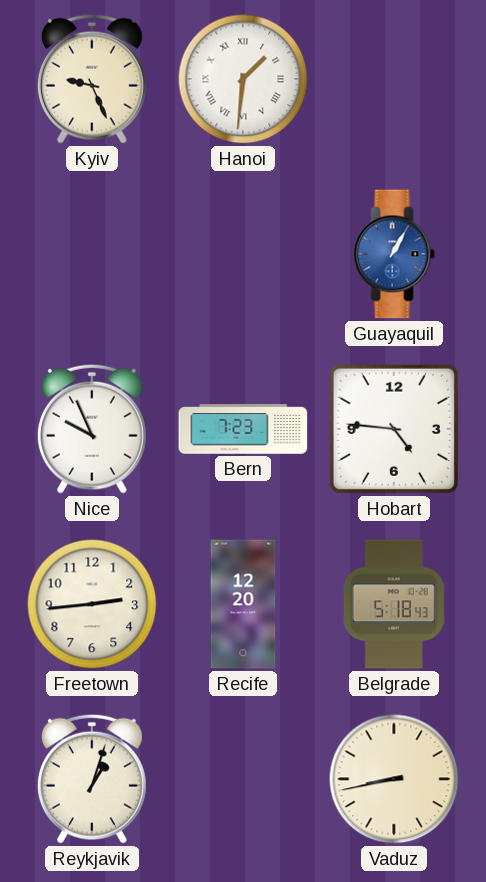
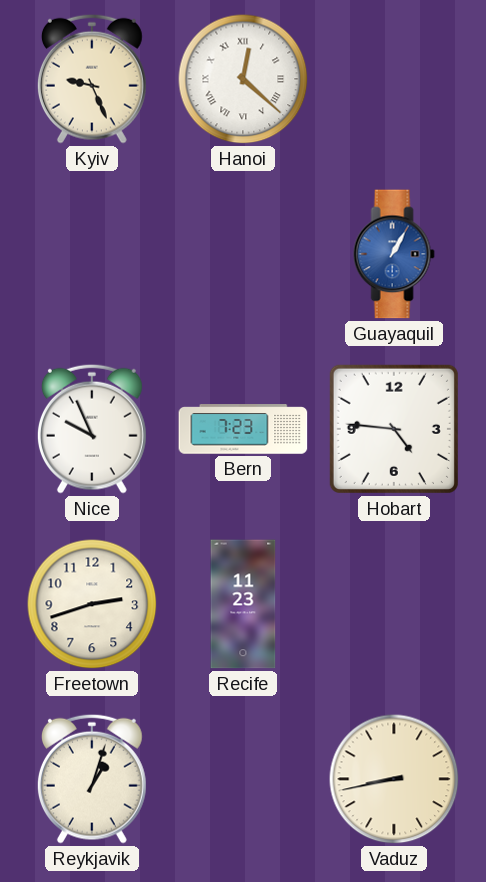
Hanoi: 1:31 -> 12:22 (243, 79)
Freetown: 2:44 -> 2:42 (92, 604)
Recife: 12:20 -> 11:23 (243, 604)
Belgrade: 5:18 -> none (394, 604)
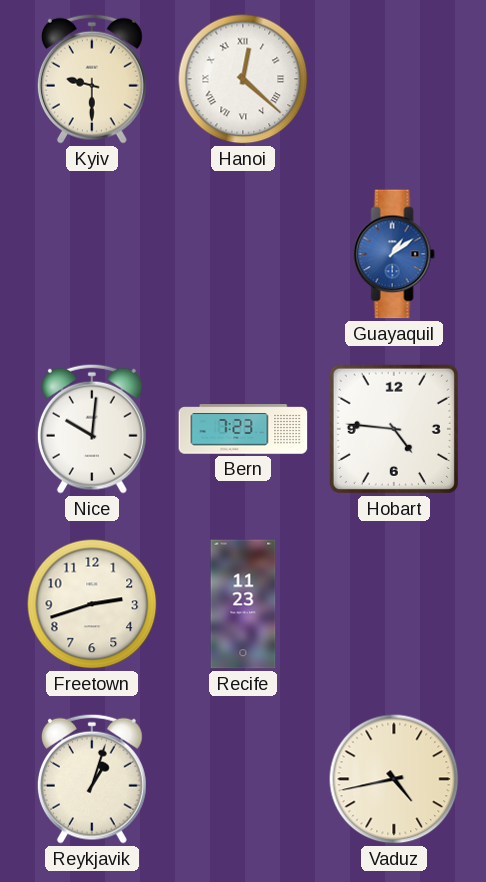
Kyiv: 9:26 -> 9:30 (92, 79)
Guayaquil: 1:05 -> 1:09 (394, 254)
Nice: 9:56 -> 10:01 (92, 429)
Vaduz: 8:43 -> 4:43 (394, 779)
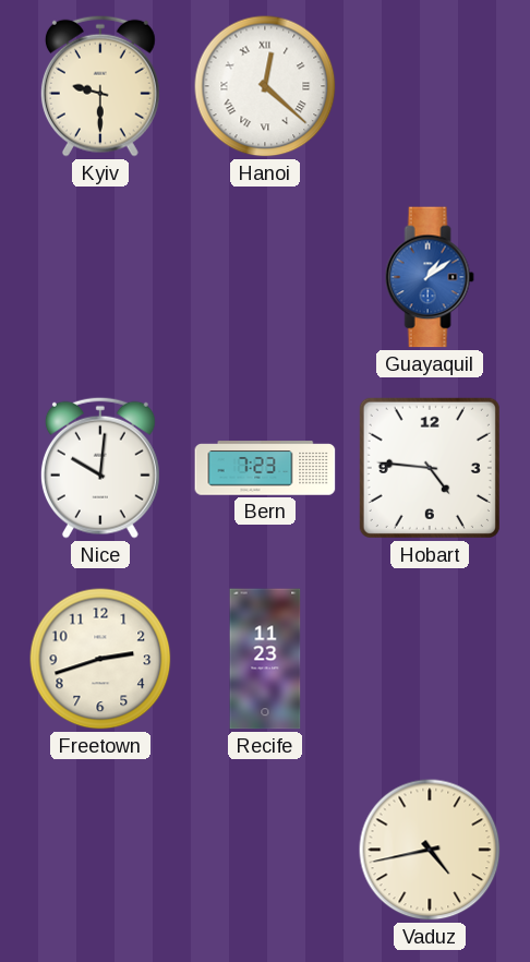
Reykjavik: 1:03 -> none (92, 779)
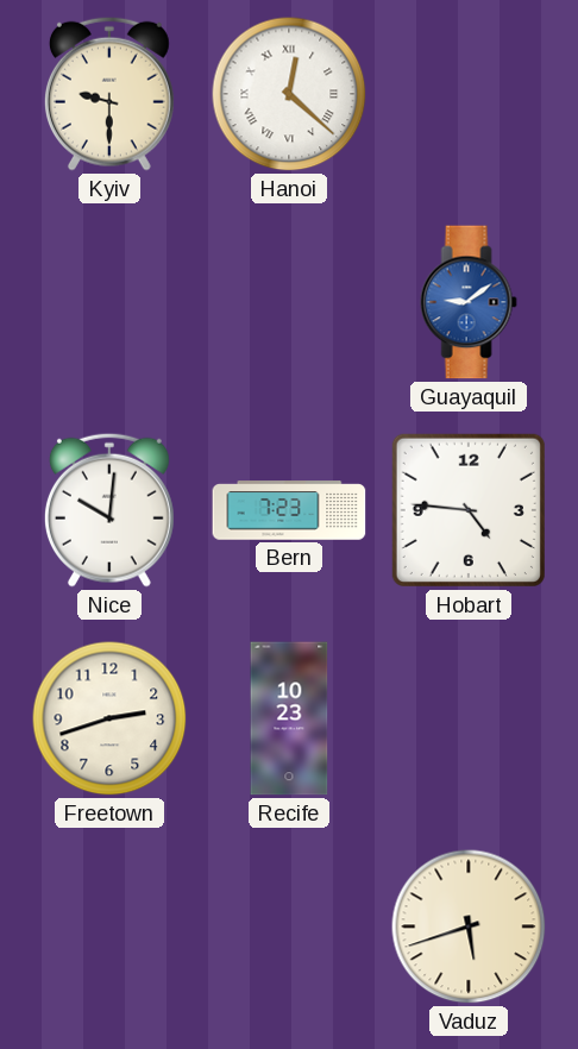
Guayaquil: 1:09 -> 9:09 (469, 302)
Recife: 11:23 -> 10:23 (289, 718)
Vaduz: 4:43 -> 5:42 (469, 926)
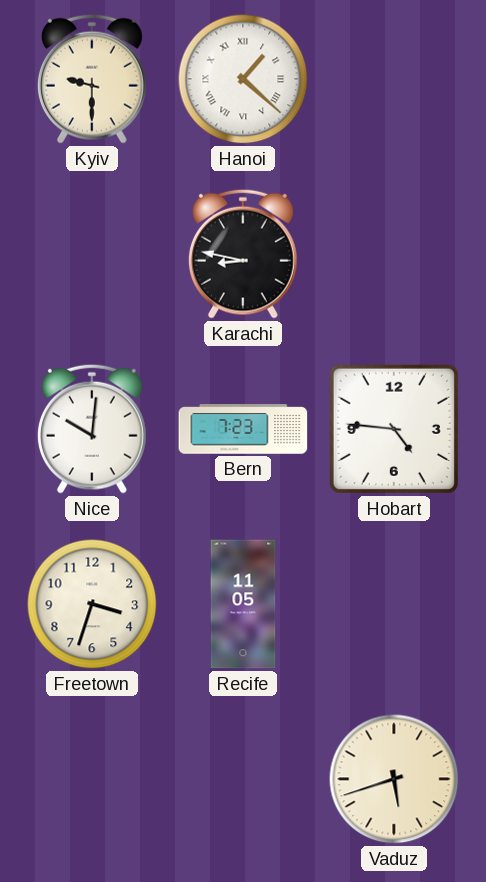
Hanoi: 12:22 -> 1:22 (243, 79)
Karachi: none -> 8:47 (243, 254)
Guayaquil: 9:09 -> none (469, 302)
Freetown: 2:42 -> 3:33 (92, 604)
Recife: 10:23 -> 11:05 (243, 604)
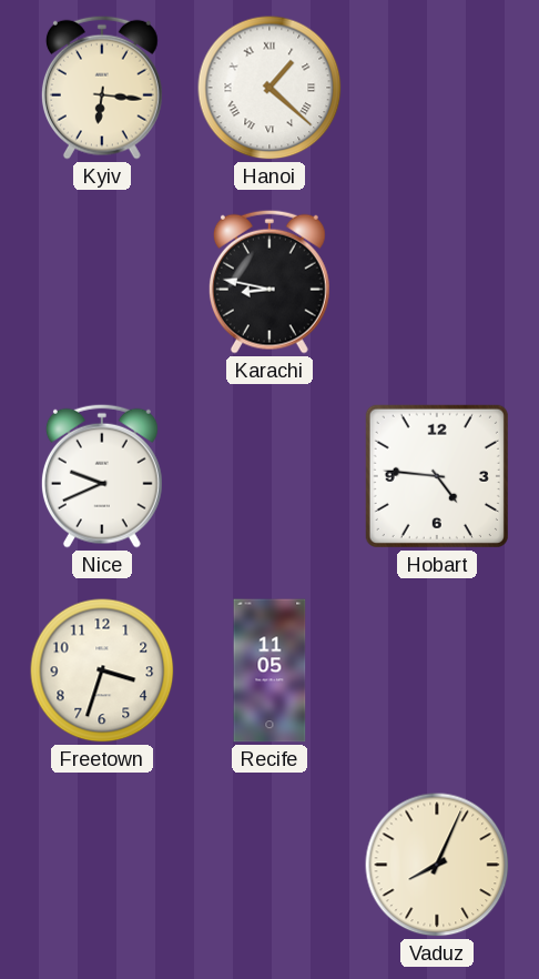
Kyiv: 9:30 -> 6:16 (102, 88)
Nice: 10:01 -> 9:41 (102, 476)
Bern: 7:23 -> none (243, 429)
Vaduz: 5:42 -> 8:04 (437, 865)
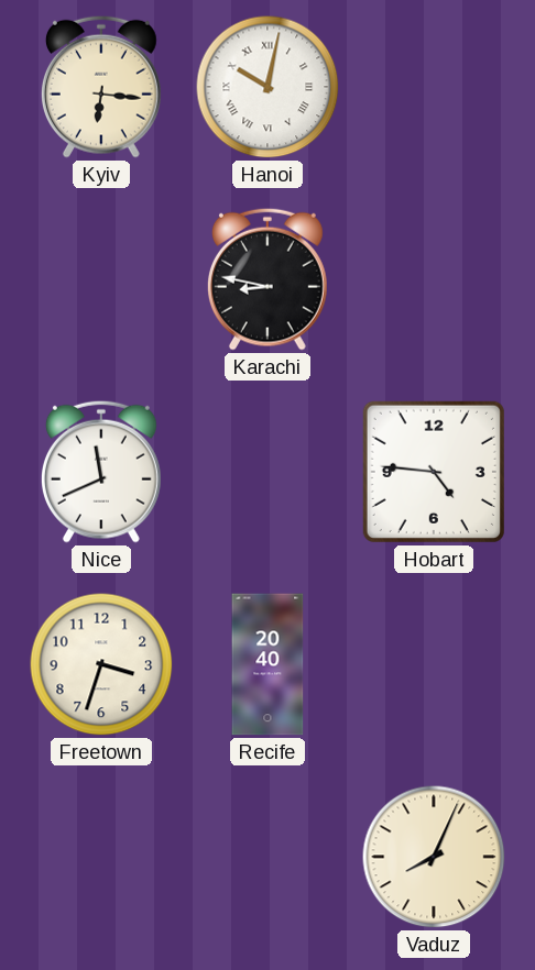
Hanoi: 1:22 -> 10:02 (267, 87)
Nice: 9:41 -> 11:41 (101, 472)
Recife: 11:05 -> 20:40 (267, 664)
